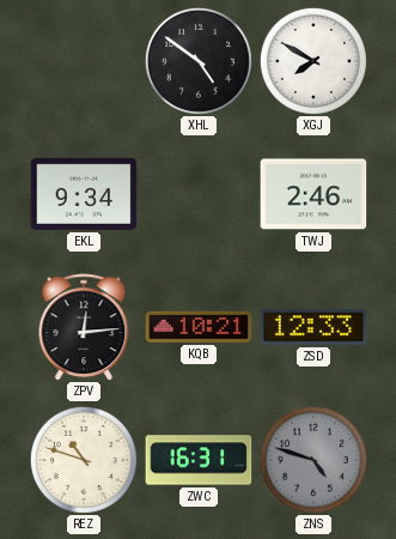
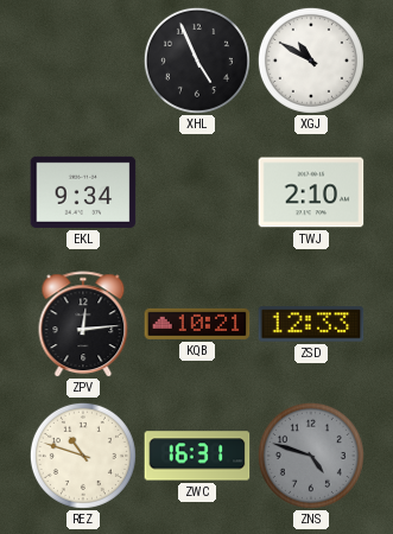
XHL: 4:51 -> 4:56 (197, 61)
XGJ: 7:50 -> 10:50 (311, 61)
TWJ: 2:46 -> 2:10 (311, 192)
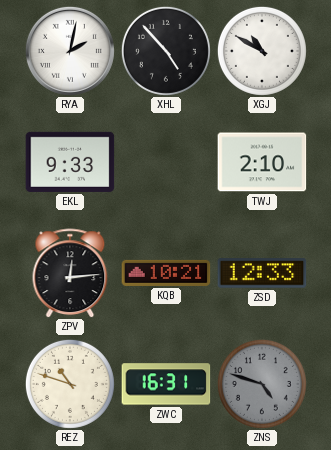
RYA: none -> 2:02 (70, 51)
XHL: 4:56 -> 4:53 (166, 51)
EKL: 9:34 -> 9:33 (70, 162)
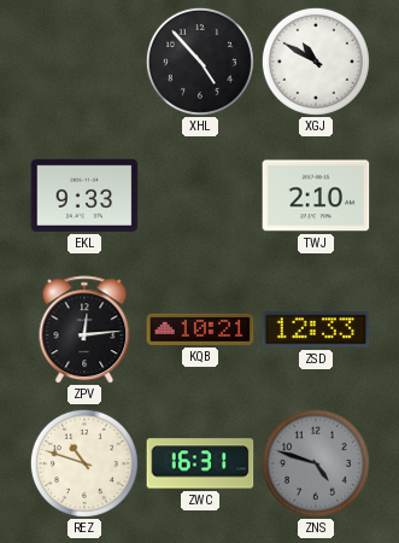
RYA: 2:02 -> none (70, 51)
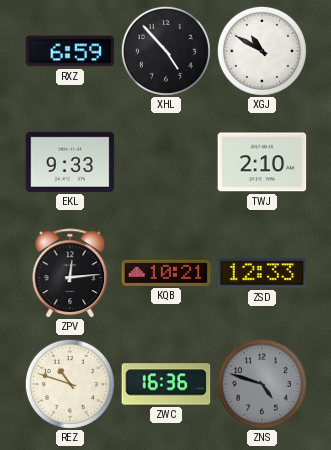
RXZ: none -> 6:59 (70, 51)
ZWC: 16:31 -> 16:36 (166, 384)
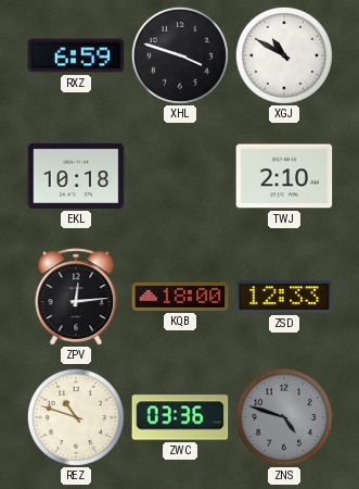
XHL: 4:53 -> 3:48 (180, 55)
EKL: 9:33 -> 10:18 (76, 176)
KQB: 10:21 -> 18:00 (180, 297)
ZWC: 16:36 -> 03:36 (180, 417)
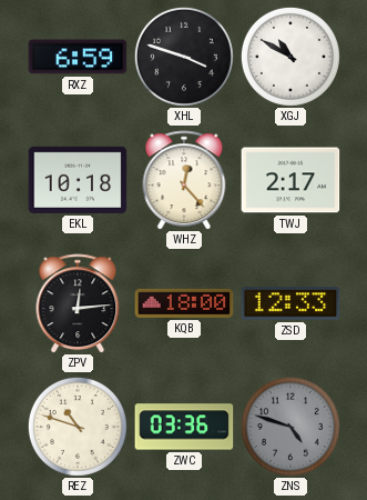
WHZ: none -> 12:23 (184, 180)
TWJ: 2:10 -> 2:17 (290, 180)
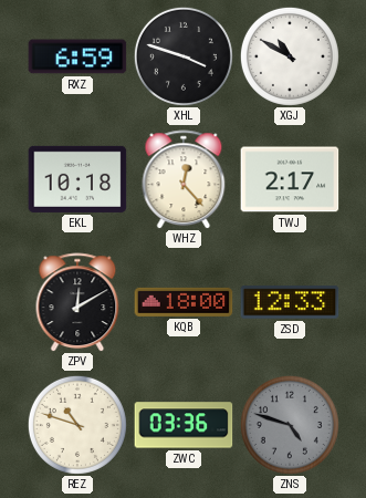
ZPV: 12:14 -> 12:10 (77, 302)
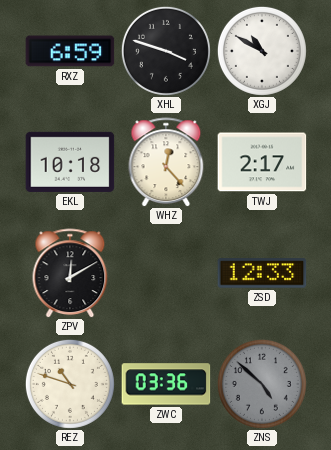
KQB: 18:00 -> none (184, 302)
ZNS: 4:48 -> 4:52 (262, 384)
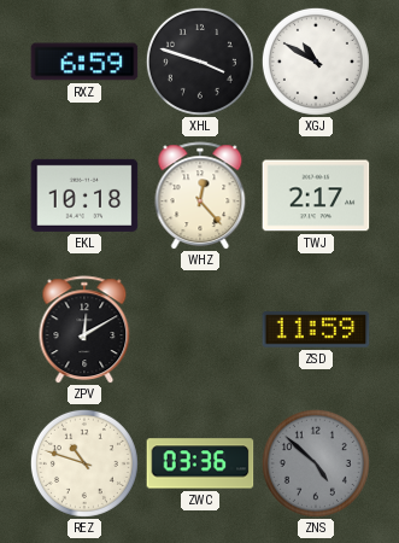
ZSD: 12:33 -> 11:59 (316, 329)
